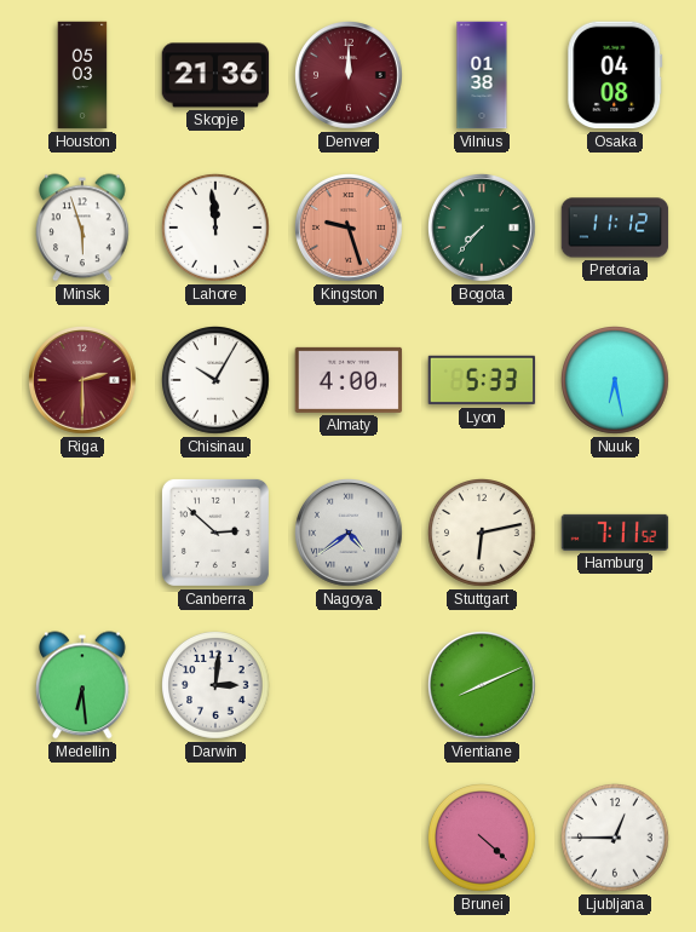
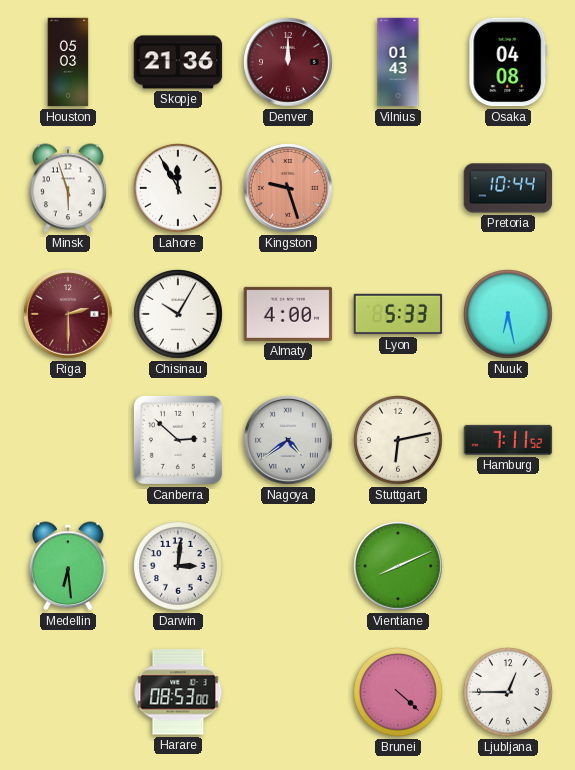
Vilnius: 01:38 -> 01:43 (398, 62)
Lahore: 11:59 -> 11:55 (179, 189)
Bogota: 7:37 -> none (483, 229)
Pretoria: 11:12 -> 10:44 (508, 188)
Harare: none -> 08:53 (178, 692)
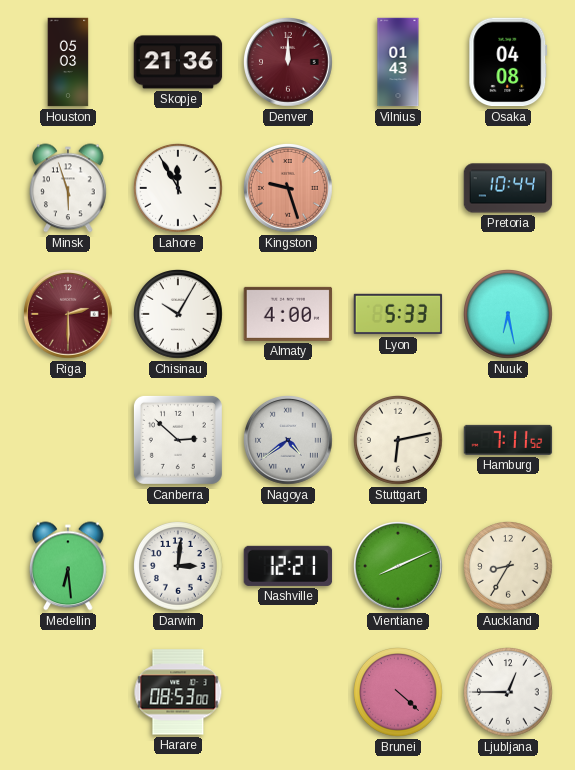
Nashville: none -> 12:21 (288, 566)
Auckland: none -> 8:35 (509, 567)
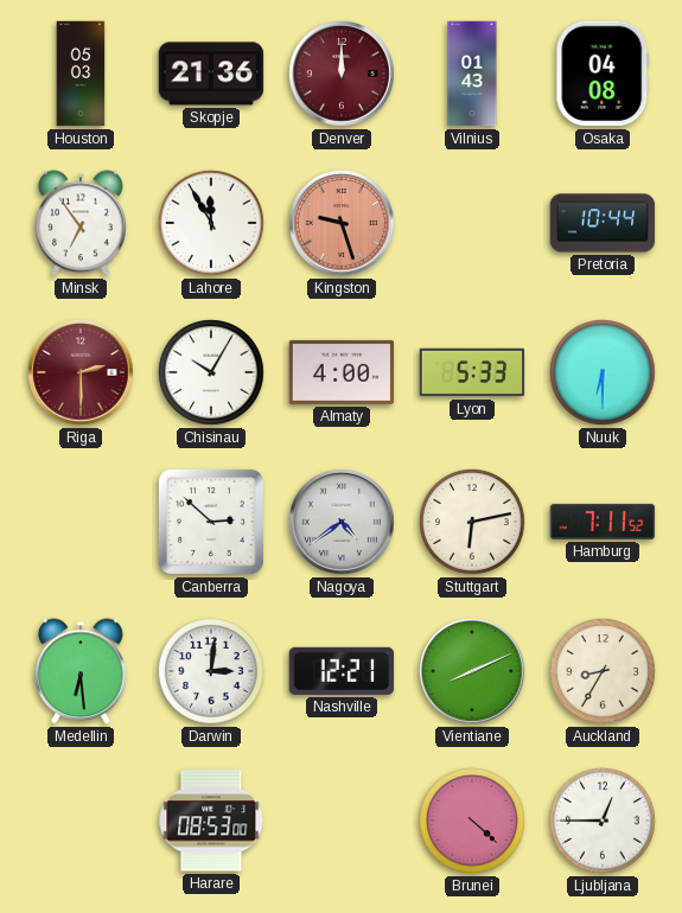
Minsk: 5:57 -> 6:54 (82, 223)
Nuuk: 6:28 -> 6:30 (604, 373)
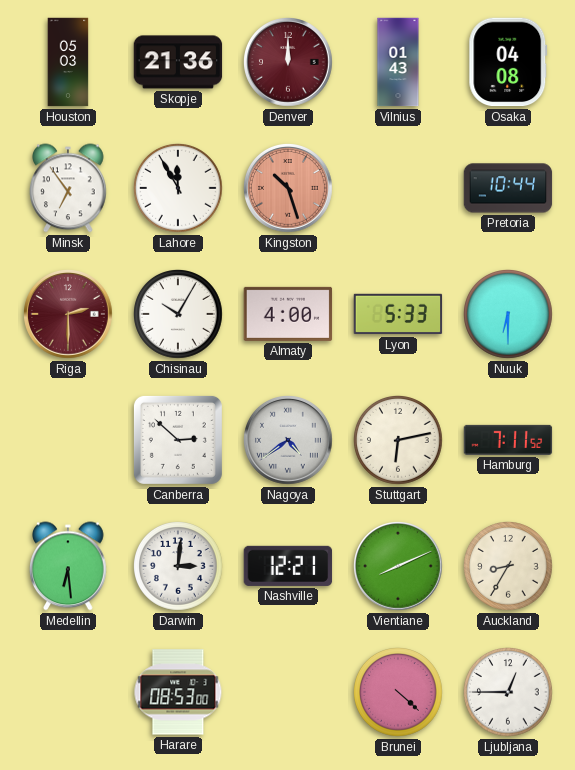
Kingston: 9:27 -> 10:27 (289, 189)
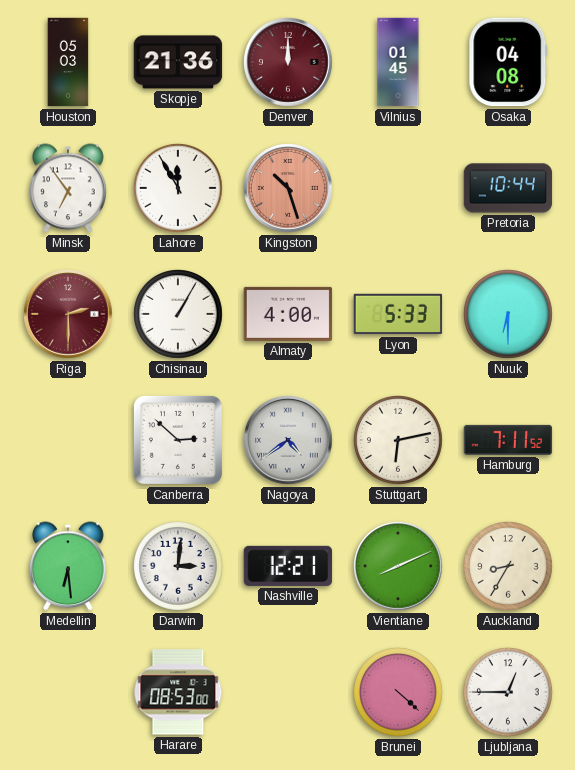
Vilnius: 01:43 -> 01:45 (398, 62)
Chisinau: 10:05 -> 1:05 (179, 315)
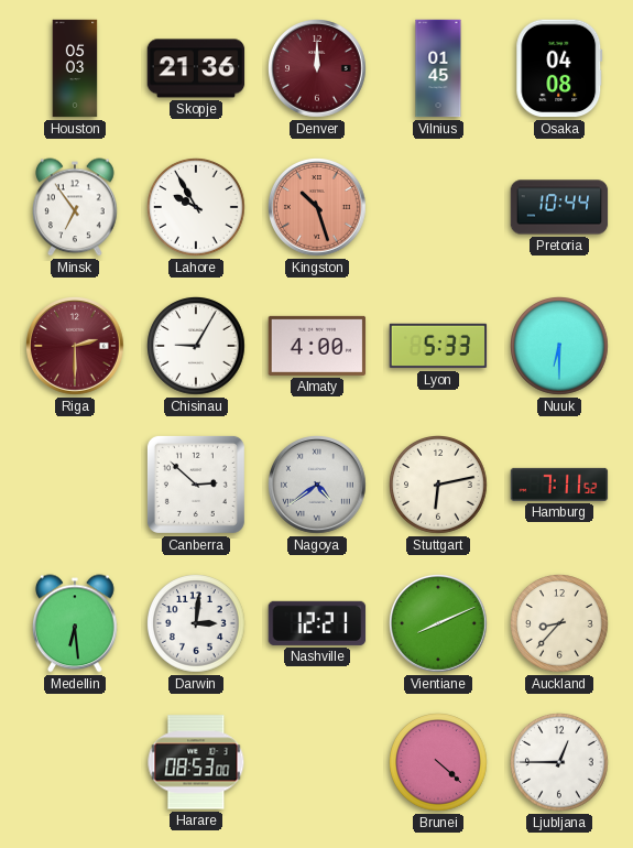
Lahore: 11:55 -> 9:55 (197, 208)
Chisinau: 1:05 -> 9:05 (197, 347)
Auckland: 8:35 -> 8:37 (560, 624)
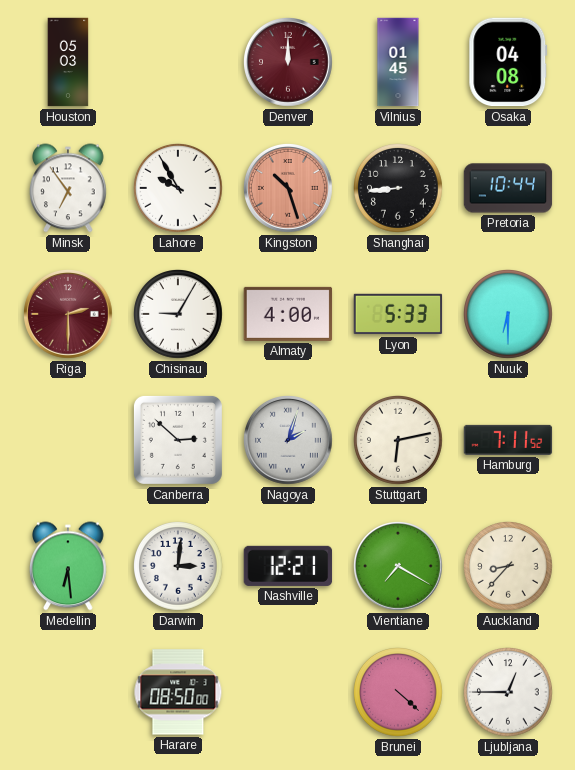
Skopje: 21:36 -> none (196, 68)
Shanghai: none -> 8:44 (399, 189)
Nagoya: 4:39 -> 2:03 (289, 441)
Vientiane: 8:11 -> 7:20 (399, 567)
Harare: 08:53 -> 08:50 (178, 692)
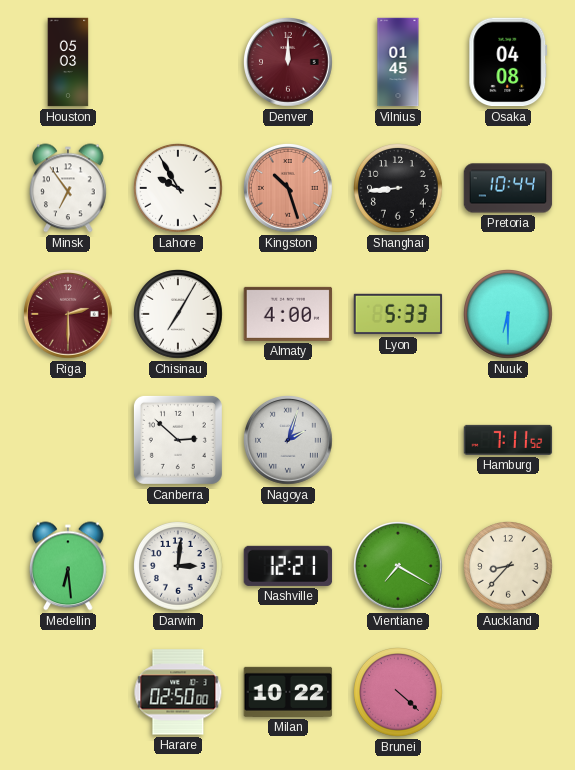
Chisinau: 9:05 -> 7:05 (179, 315)
Stuttgart: 6:13 -> none (399, 441)
Harare: 08:50 -> 02:50 (178, 692)
Milan: none -> 10:22 (288, 692)
Ljubljana: 12:45 -> none (509, 693)
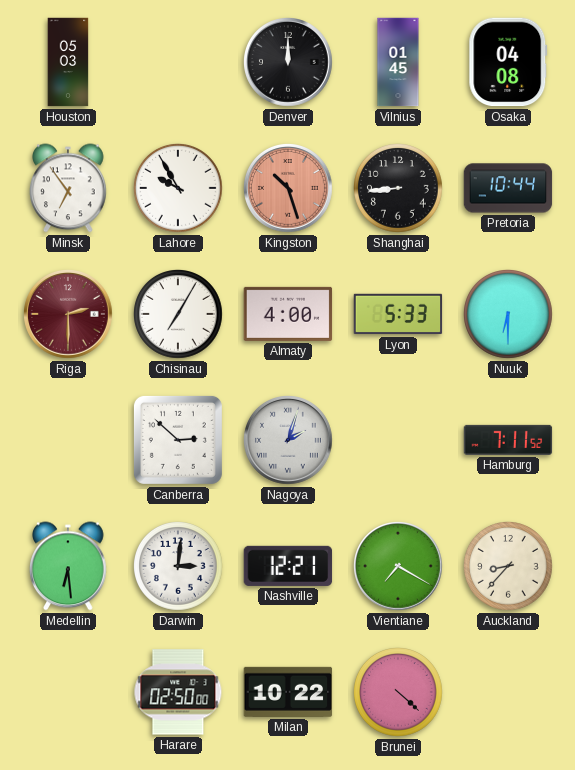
Denver dial: burgundy -> black (289, 63)
